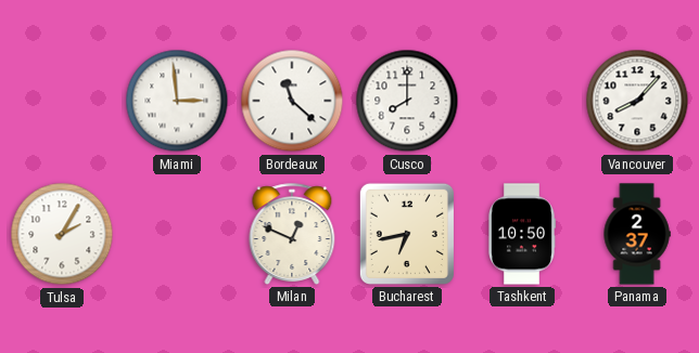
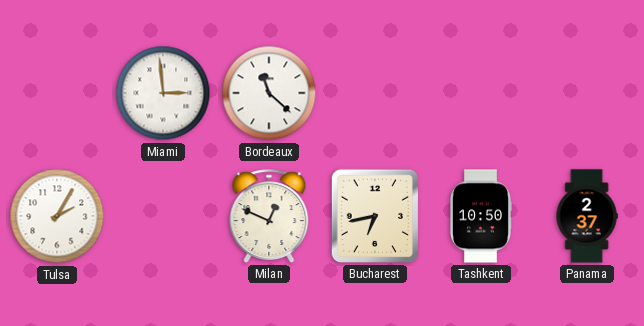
Cusco: 8:00 -> none (407, 101)
Vancouver: 8:07 -> none (637, 101)
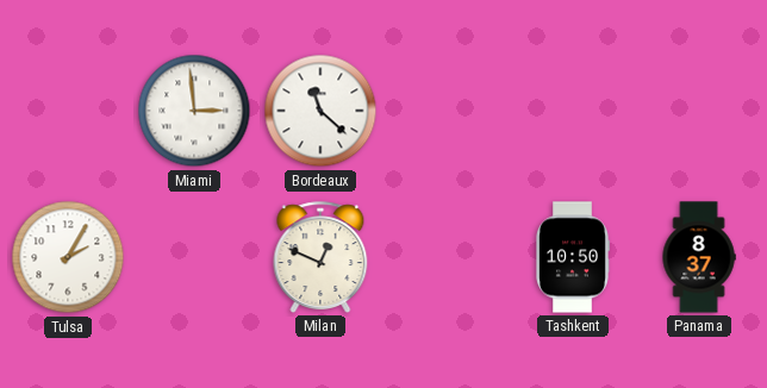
Bucharest: 6:43 -> none (375, 216)
Panama: 2:37 -> 8:37 (699, 257)
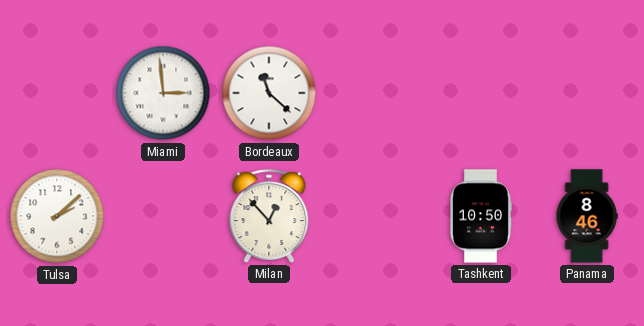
Tulsa: 2:05 -> 2:08 (57, 216)
Milan: 12:49 -> 12:53 (269, 216)
Panama: 8:37 -> 8:46 (587, 216)
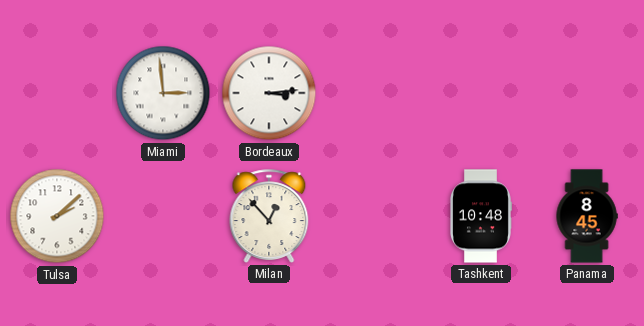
Bordeaux: 11:22 -> 3:14 (269, 93)
Tashkent: 10:50 -> 10:48 (481, 216)
Panama: 8:46 -> 8:45 (587, 216)
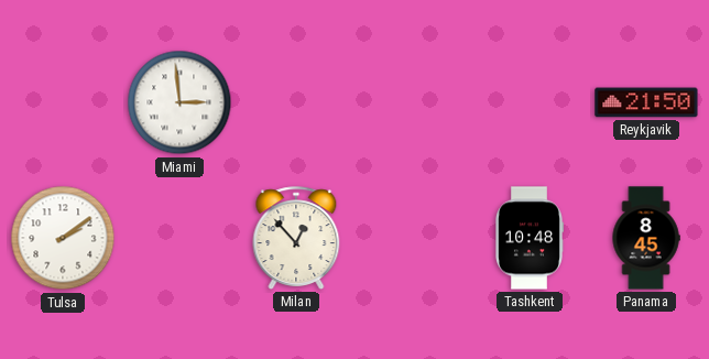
Bordeaux: 3:14 -> none (269, 93)
Reykjavik: none -> 21:50 (646, 102)
Tulsa: 2:08 -> 2:09 (63, 238)
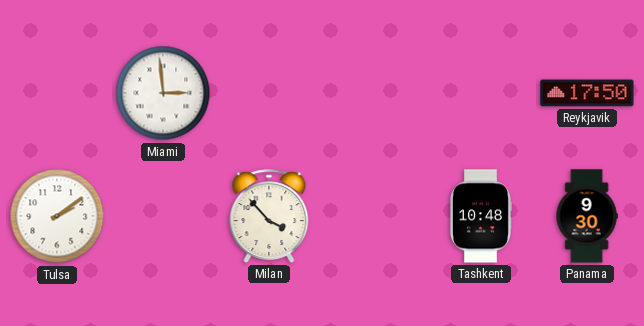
Reykjavik: 21:50 -> 17:50 (587, 93)
Milan: 12:53 -> 3:53 (269, 216)
Panama: 8:45 -> 9:30 (587, 216)
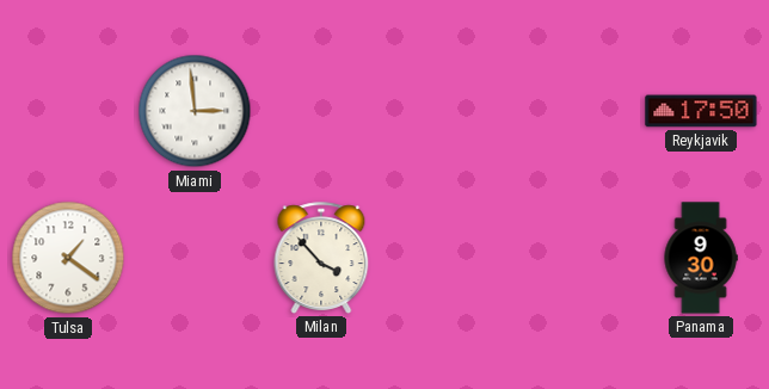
Tulsa: 2:09 -> 1:21 (68, 258)
Tashkent: 10:48 -> none (481, 216)
